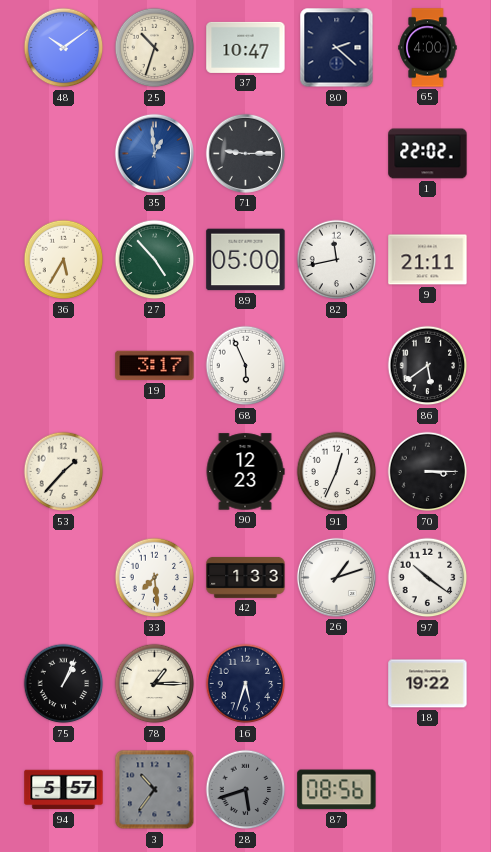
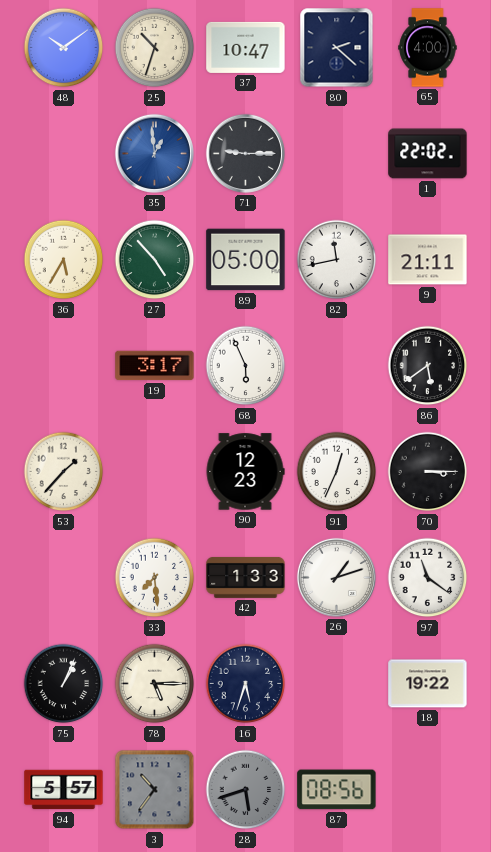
97: 10:21 -> 11:21 (428, 578)
78: 1:15 -> 5:15 (155, 684)
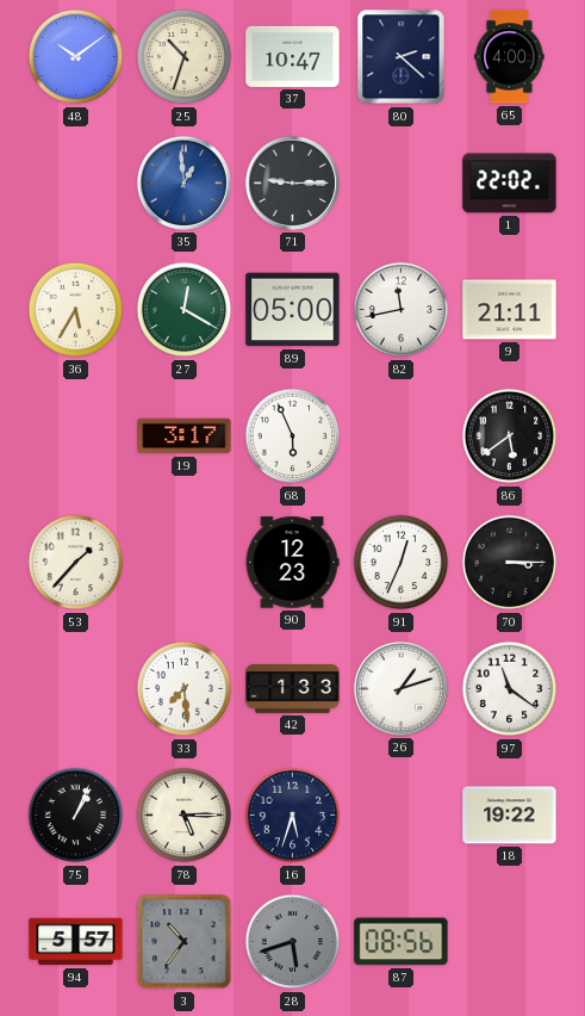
27: 4:53 -> 12:20 (185, 310)
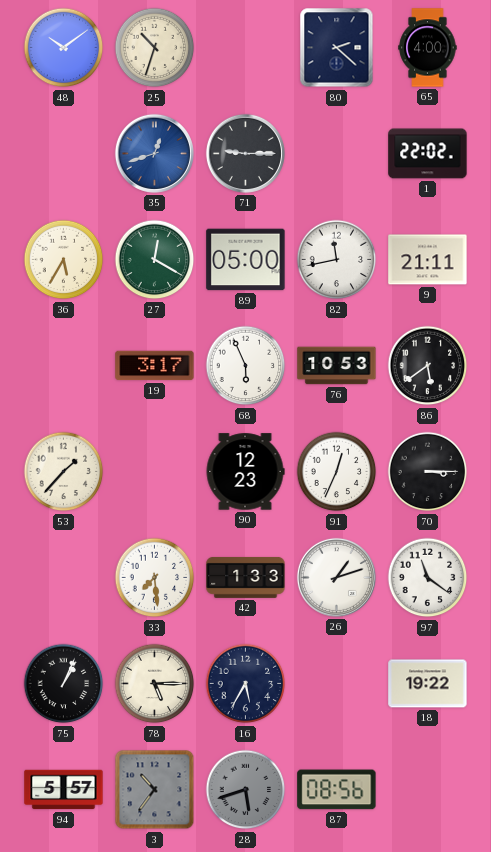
37: 10:47 -> none (293, 56)
35: 12:59 -> 12:42 (154, 153)
76: none -> 10:53 (337, 366)
16: 5:33 -> 5:35 (246, 684)
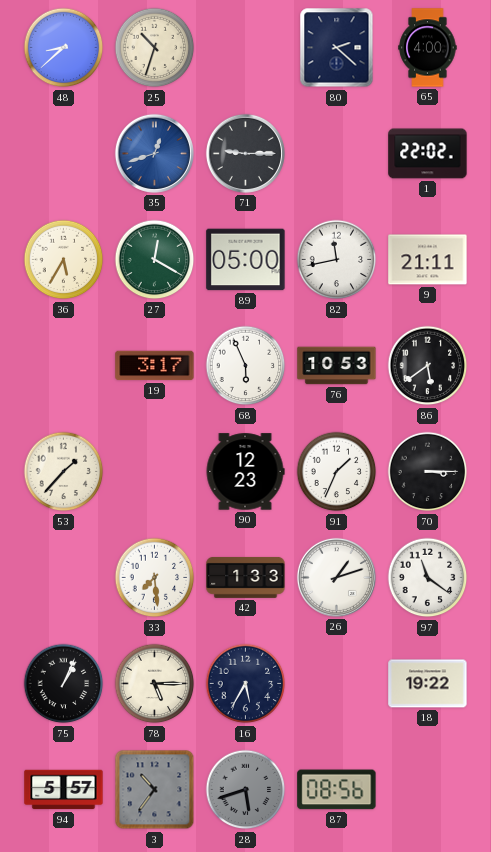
48: 10:09 -> 8:38 (64, 48)
91: 12:34 -> 1:34 (337, 472)
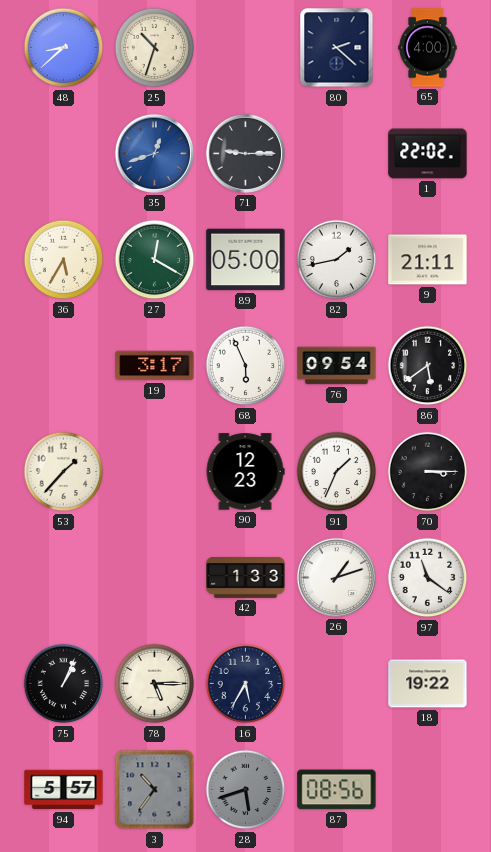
82: 11:43 -> 1:43 (337, 260)
76: 10:53 -> 09:54 (337, 366)
33: 7:29 -> none (155, 578)
